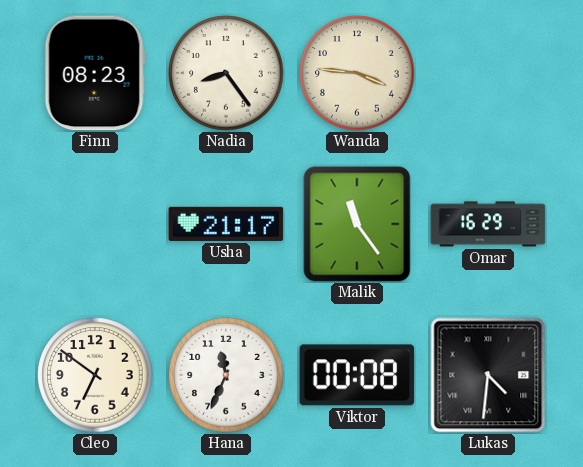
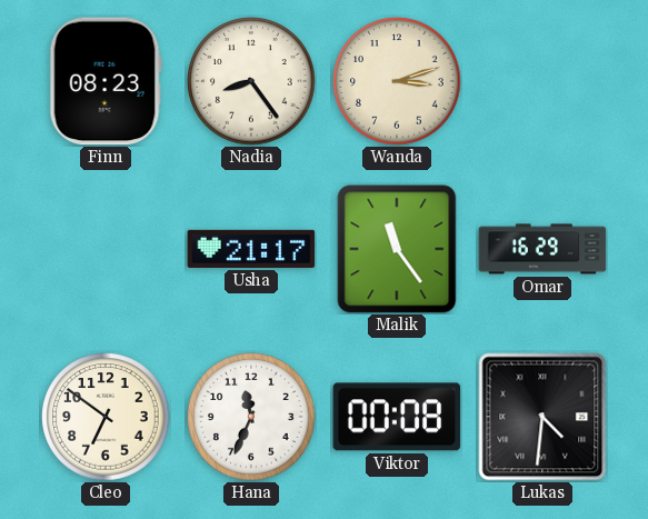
Wanda: 3:46 -> 3:12 (397, 81)
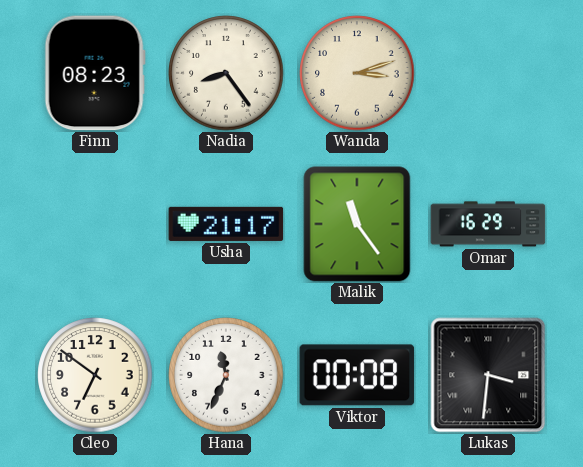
Lukas: 4:31 -> 3:31 (488, 375)
